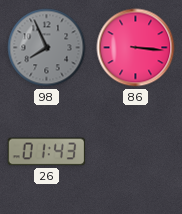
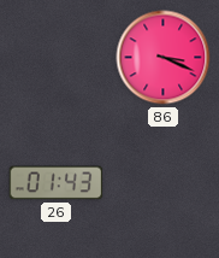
98: 7:56 -> none (47, 48)
86: 3:16 -> 3:19 (164, 58)
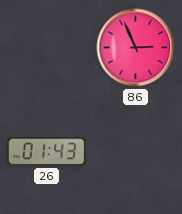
86: 3:19 -> 2:56 (136, 48)
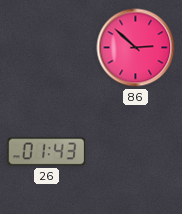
86: 2:56 -> 2:52 (136, 48)
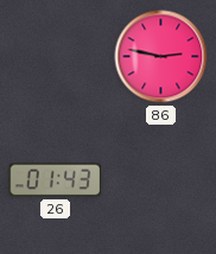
86: 2:52 -> 2:47 (161, 57)
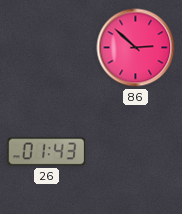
86: 2:47 -> 2:52 (136, 48)
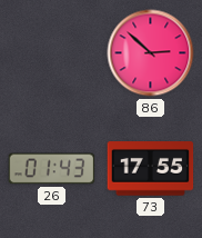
73: none -> 17:55 (151, 169)
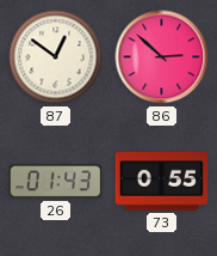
87: none -> 12:51 (56, 57)
73: 17:55 -> 0:55 (162, 182)
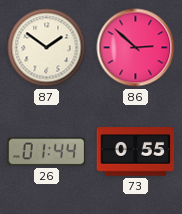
87: 12:51 -> 1:51 (47, 48)
26: 01:43 -> 01:44 (47, 152)
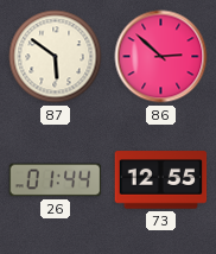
87: 1:51 -> 5:51 (56, 57)
73: 0:55 -> 12:55 (161, 180)
